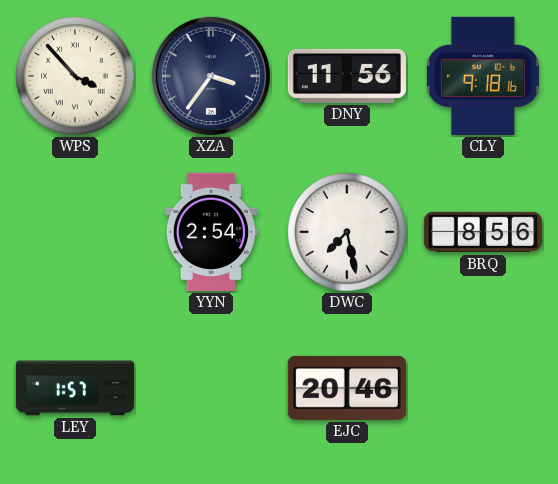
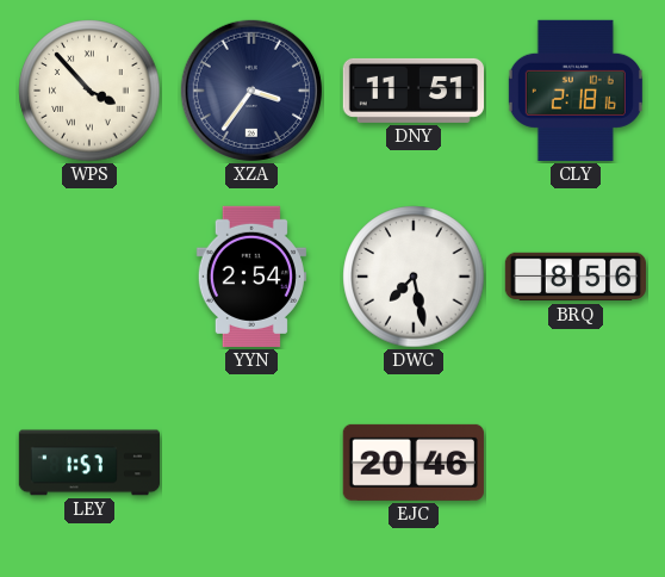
DNY: 11:56 -> 11:51 (412, 91)
CLY: 9:18 -> 2:18 (576, 91)
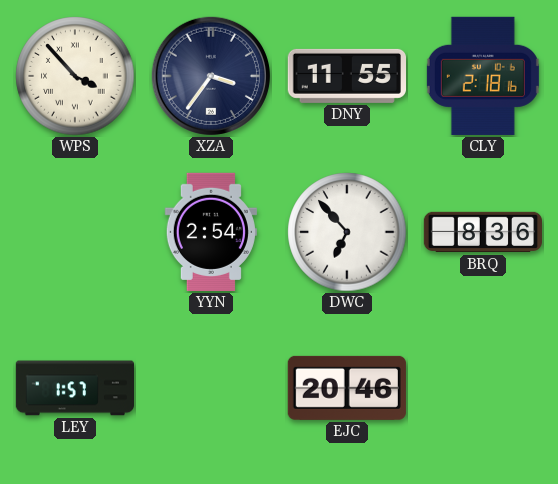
DNY: 11:51 -> 11:55 (346, 76)
DWC: 7:28 -> 6:53 (347, 232)
BRQ: 8:56 -> 8:36 (482, 232)
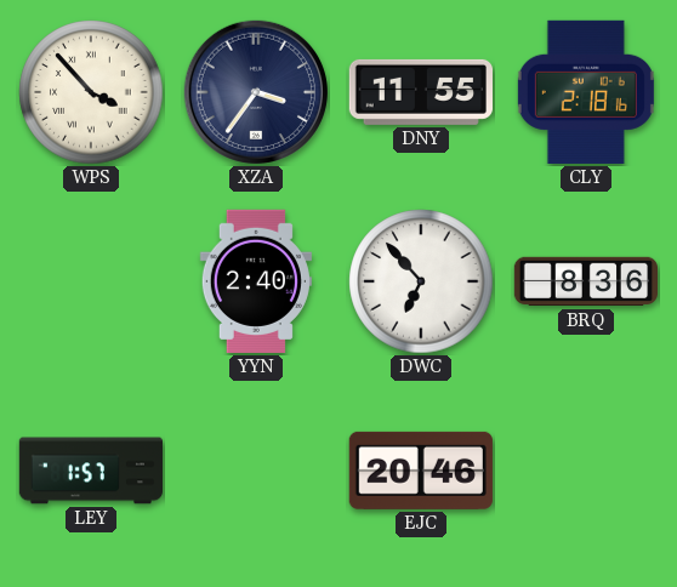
YYN: 2:54 -> 2:40 (256, 281)
